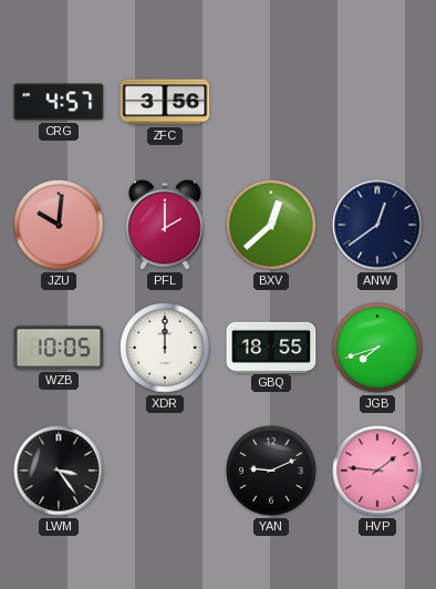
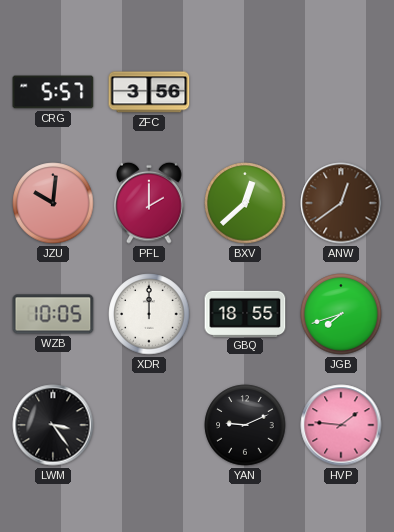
CRG: 4:57 -> 5:57 (53, 92)
ANW dial: navy -> brown (341, 203)
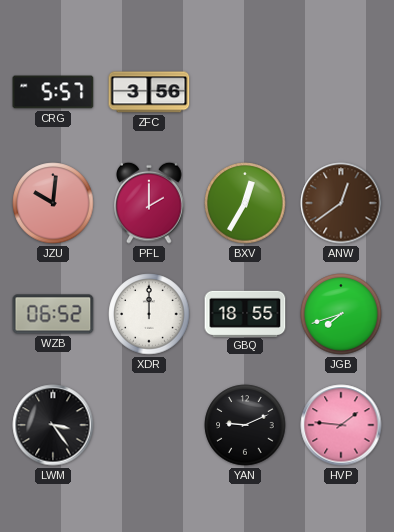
BXV: 12:38 -> 12:35 (245, 203)
WZB: 10:05 -> 06:52 (53, 314)
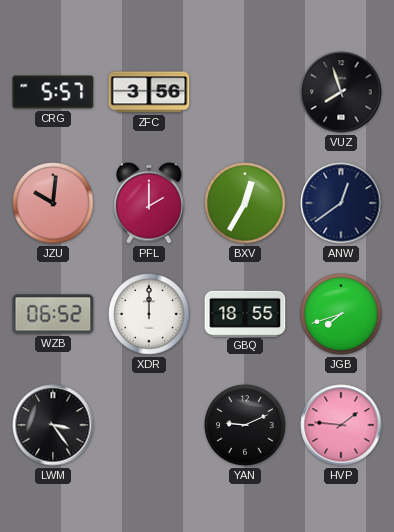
VUZ: none -> 7:57 (341, 92)
ANW dial: brown -> navy (341, 203)
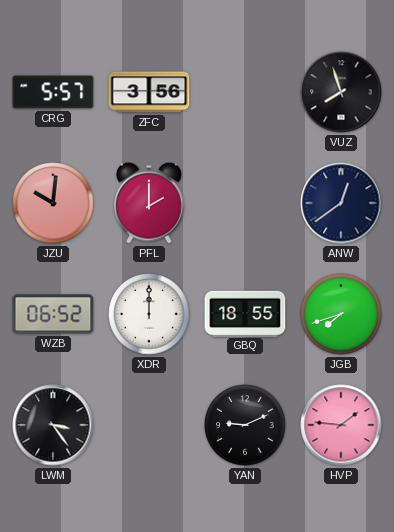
BXV: 12:35 -> none (245, 203)
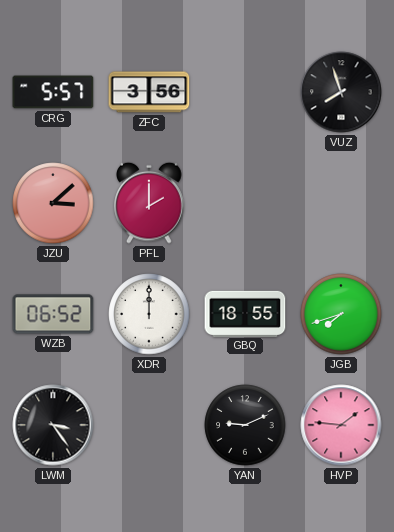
JZU: 10:01 -> 3:08 (53, 203)
ANW: 12:39 -> none (341, 203)
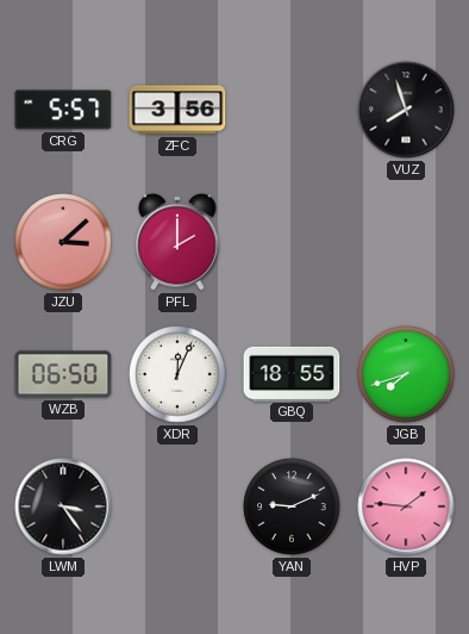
WZB: 06:52 -> 06:50 (63, 374)
XDR: 12:00 -> 12:04 (177, 374)
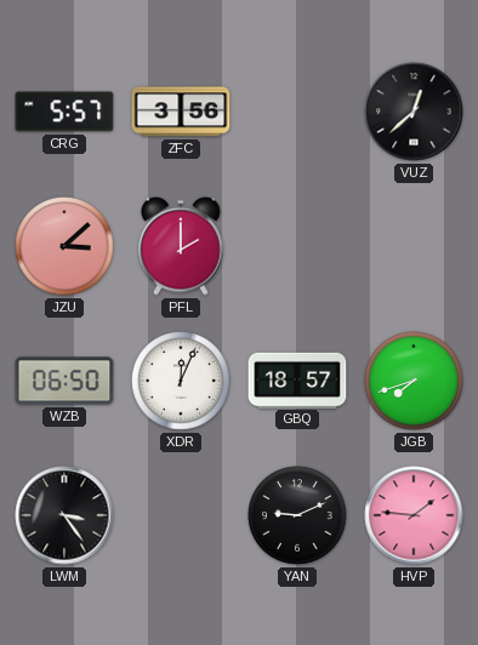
VUZ: 7:57 -> 12:38 (414, 112)
GBQ: 18:55 -> 18:57 (297, 379)
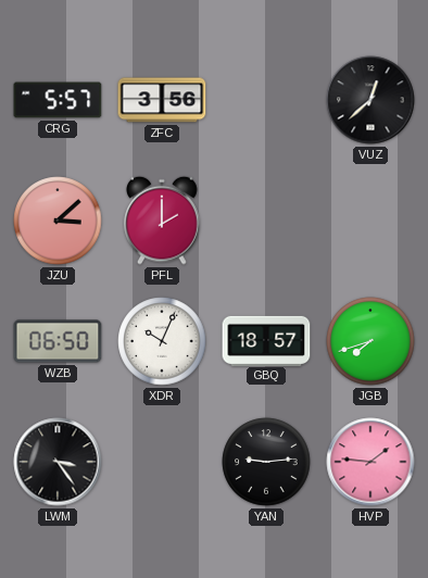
XDR: 12:04 -> 10:04 (162, 341)
YAN: 9:11 -> 9:14 (266, 462)
